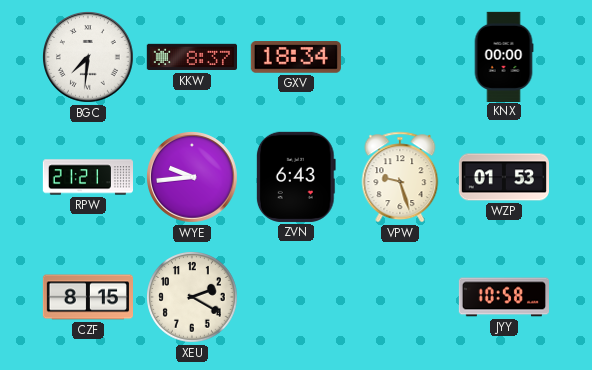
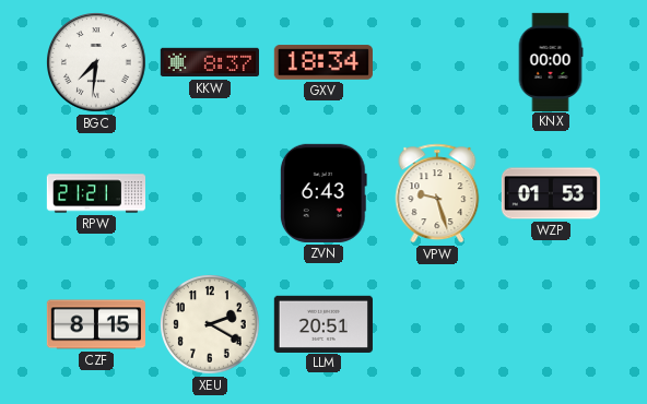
WYE: 9:44 -> none (193, 178)
LLM: none -> 20:51 (323, 323)
JYY: 10:58 -> none (503, 297)
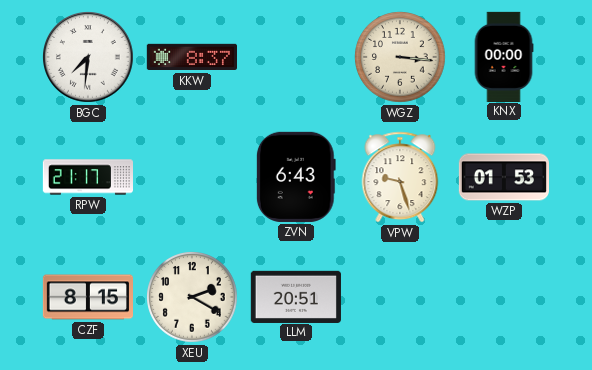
GXV: 18:34 -> none (323, 62)
WGZ: none -> 3:16 (400, 57)
RPW: 21:21 -> 21:17 (87, 177)
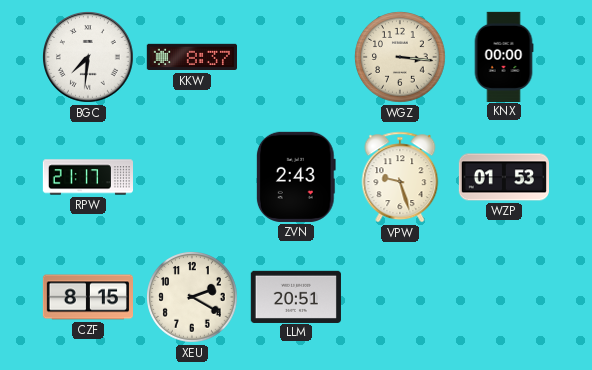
ZVN: 6:43 -> 2:43 (296, 177)
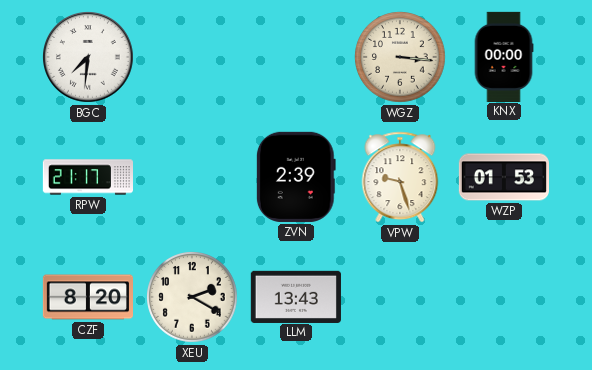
KKW: 8:37 -> none (191, 57)
ZVN: 2:43 -> 2:39 (296, 177)
CZF: 8:15 -> 8:20 (87, 297)
LLM: 20:51 -> 13:43 (296, 296)
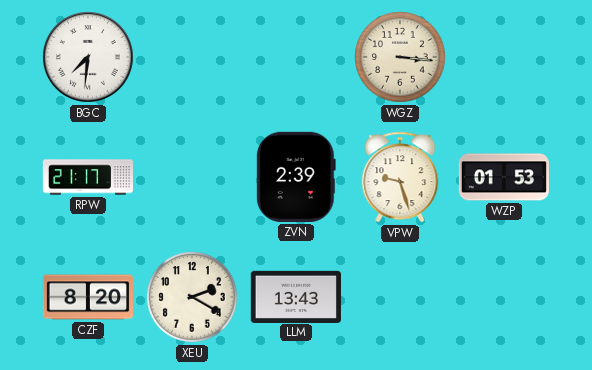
KNX: 00:00 -> none (504, 56)
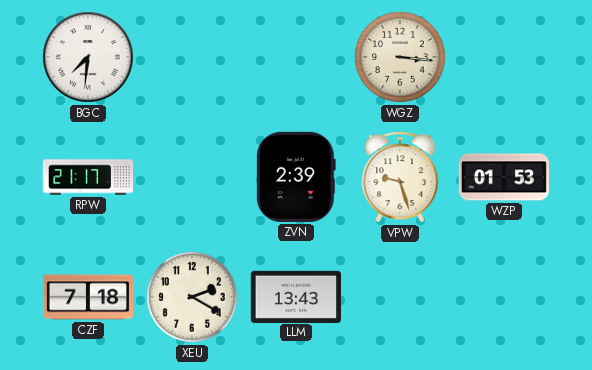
CZF: 8:20 -> 7:18 (87, 297)
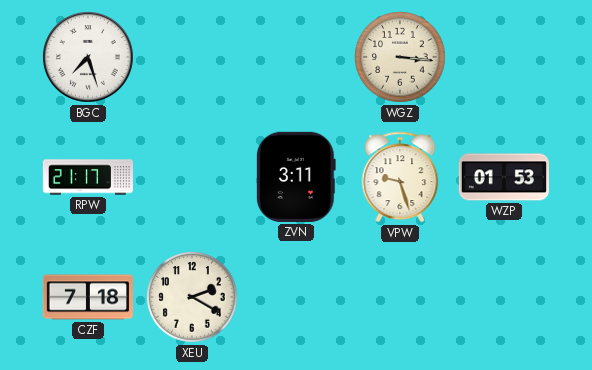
BGC: 7:31 -> 7:27 (89, 58)
ZVN: 2:39 -> 3:11 (296, 177)
LLM: 13:43 -> none (296, 296)
